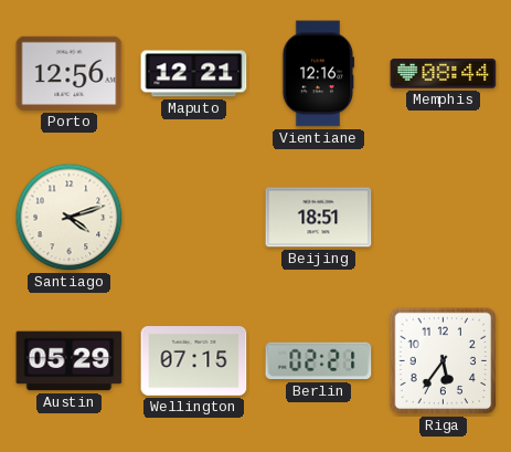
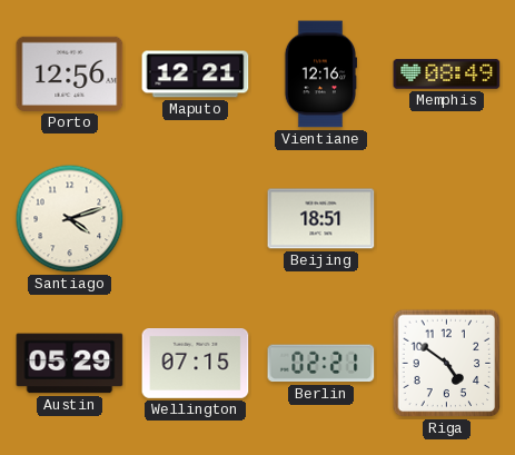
Memphis: 08:44 -> 08:49 (447, 75)
Riga: 5:36 -> 4:51 (447, 364)
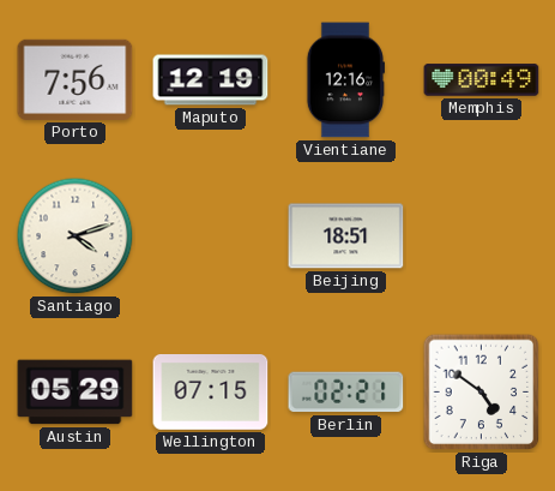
Porto: 12:56 -> 7:56 (76, 79)
Maputo: 12:21 -> 12:19 (211, 80)
Memphis: 08:49 -> 00:49 (482, 80)
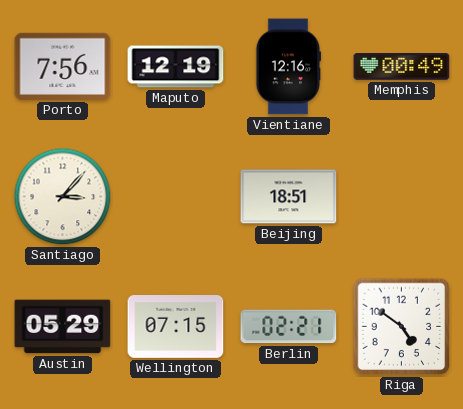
Santiago: 4:12 -> 3:07 (63, 197)
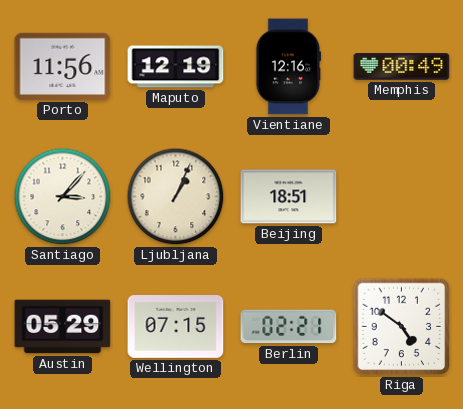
Porto: 7:56 -> 11:56 (63, 66)
Ljubljana: none -> 1:04 (176, 197)
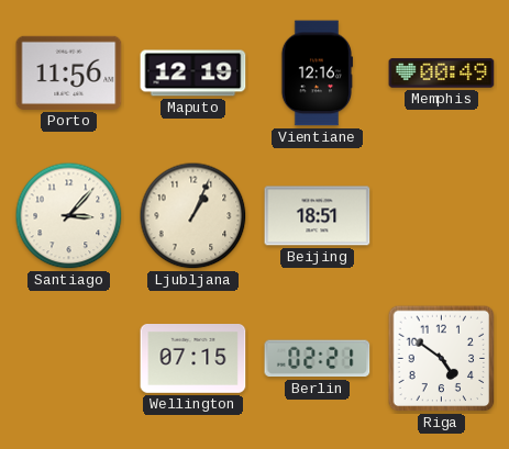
Austin: 05:29 -> none (63, 327)
